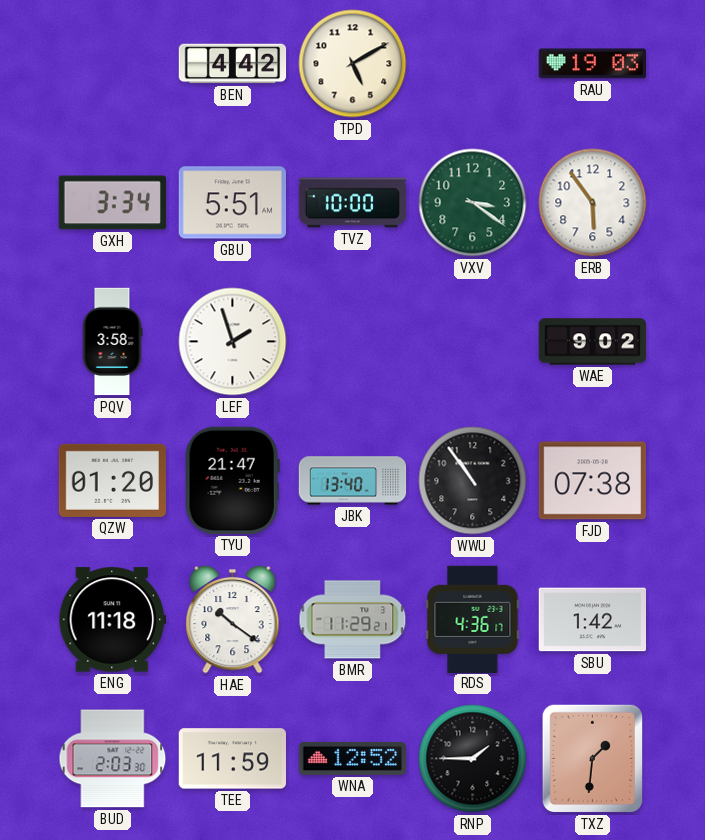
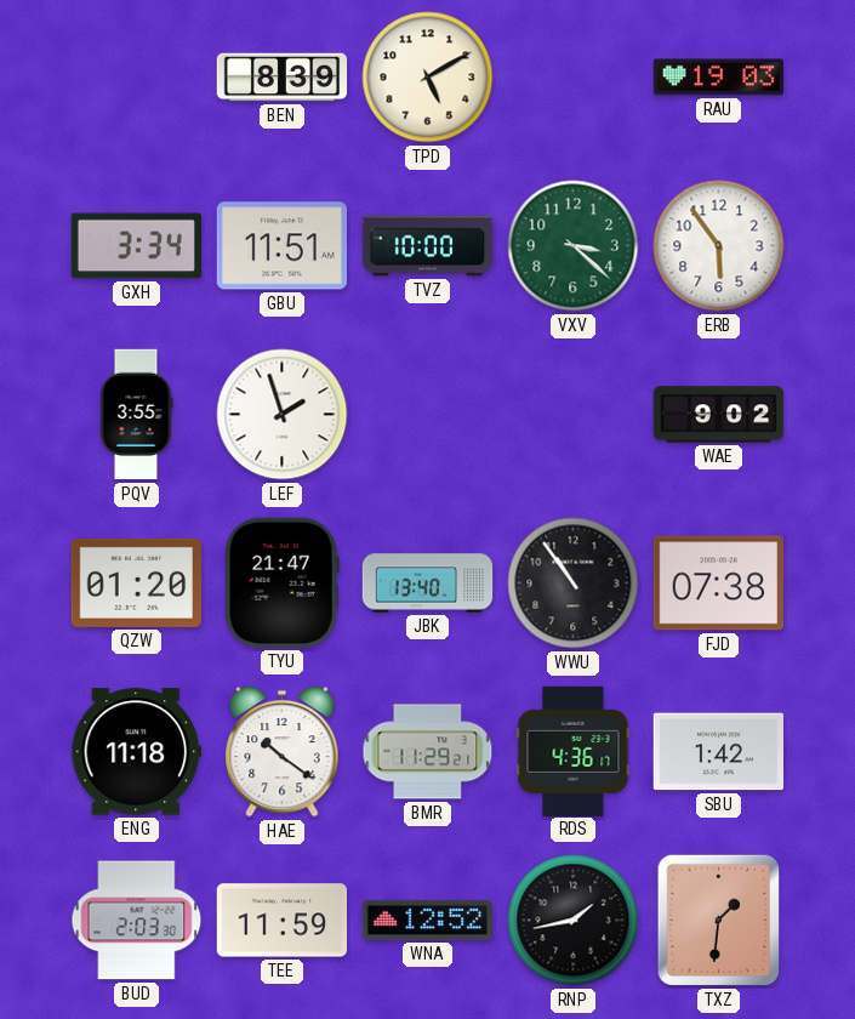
BEN: 4:42 -> 8:39 (283, 78)
GBU: 5:51 -> 11:51 (281, 246)
VXV: 3:21 -> 3:22 (574, 246)
PQV: 3:58 -> 3:55 (136, 415)
RNP: 1:45 -> 1:43 (574, 921)
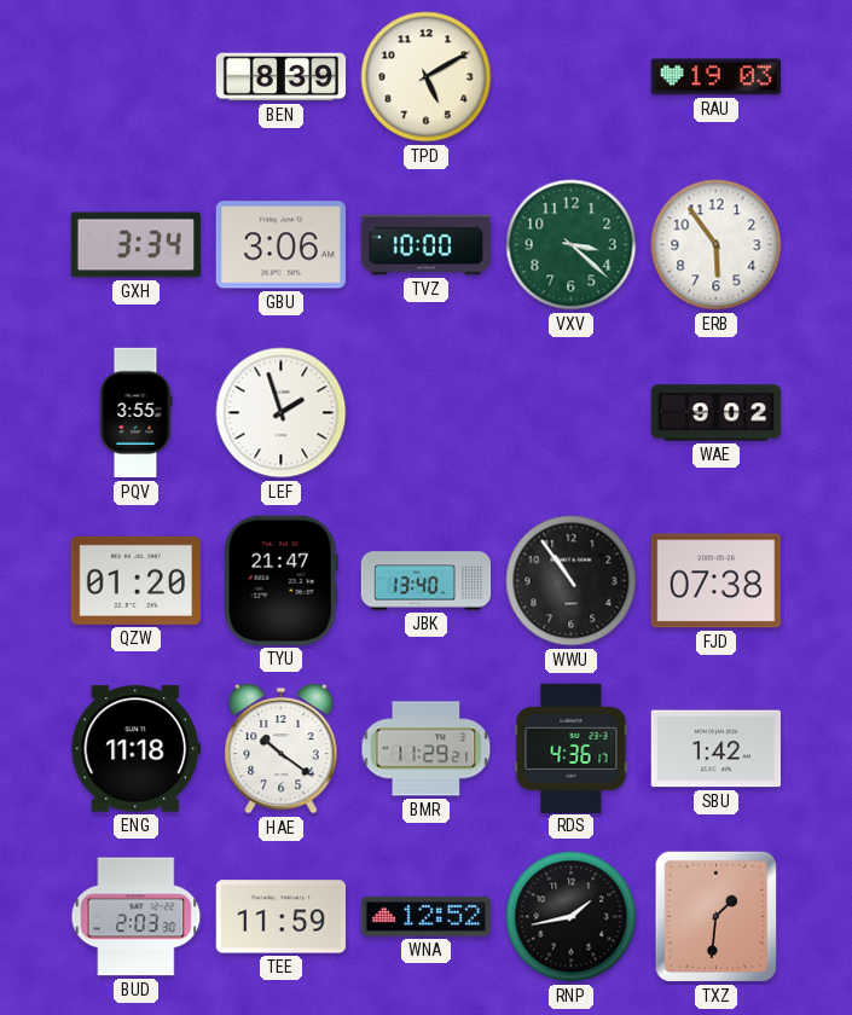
GBU: 11:51 -> 3:06 (280, 245)
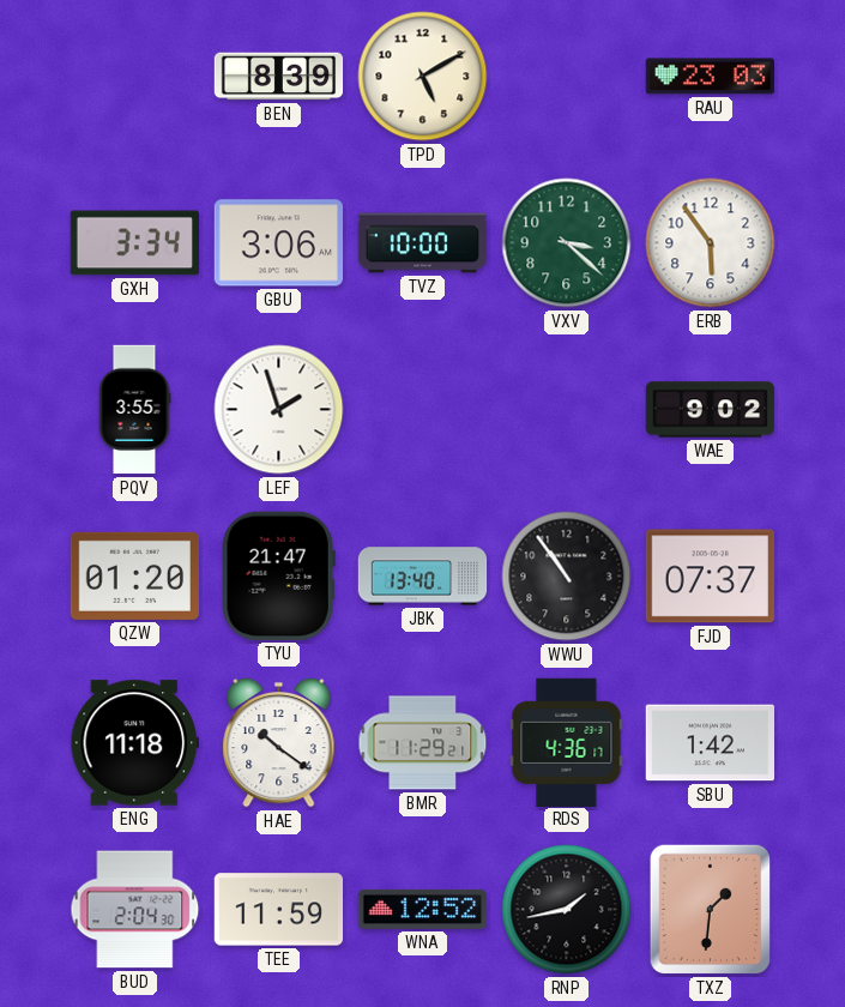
RAU: 19:03 -> 23:03 (710, 77)
FJD: 07:38 -> 07:37 (710, 577)
BUD: 2:03 -> 2:04 (135, 910)
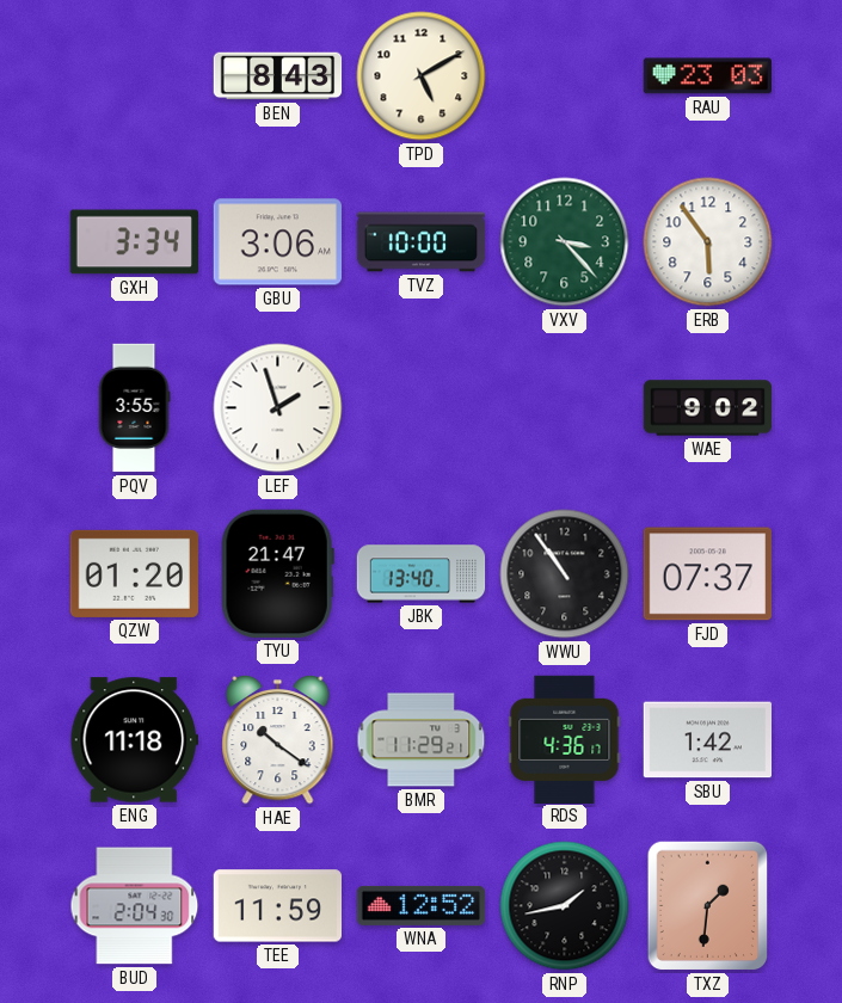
BEN: 8:39 -> 8:43 (278, 76)
VXV: 3:22 -> 3:23 (565, 242)
